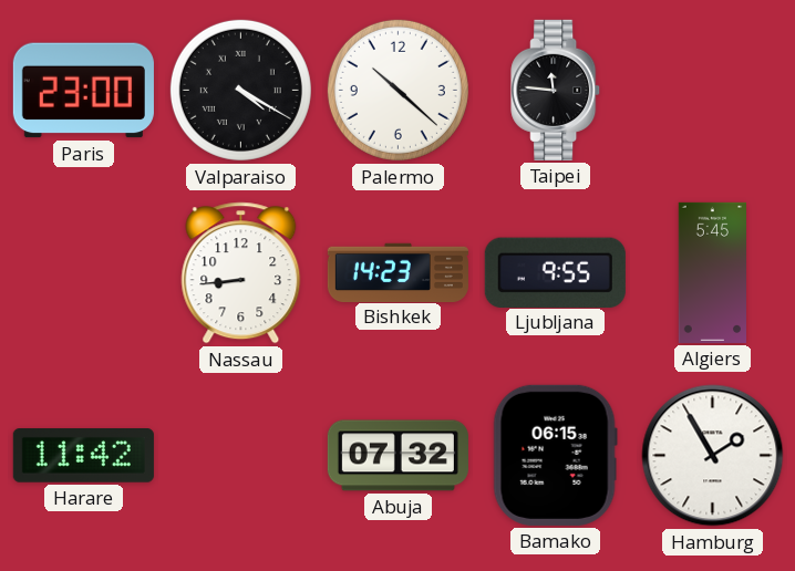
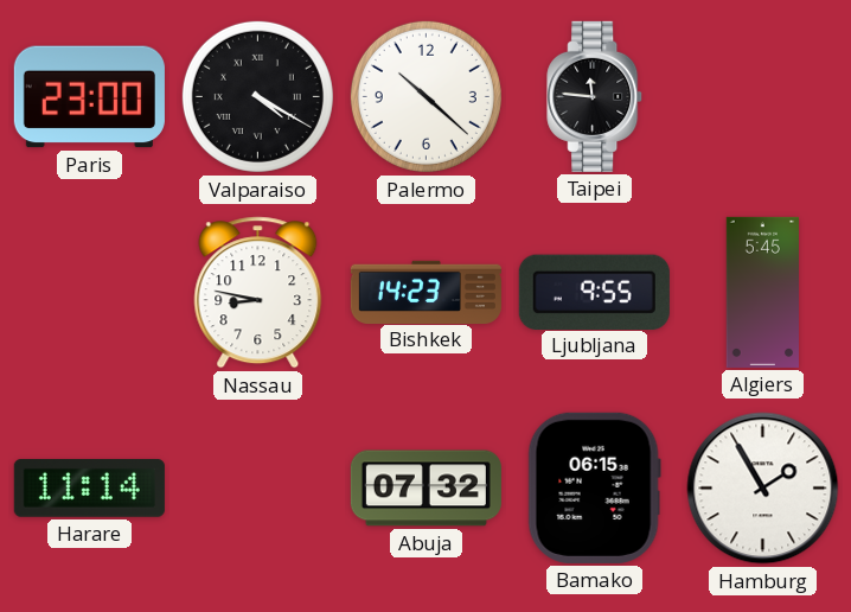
Nassau: 8:44 -> 8:47 (258, 293)
Harare: 11:42 -> 11:14 (89, 489)
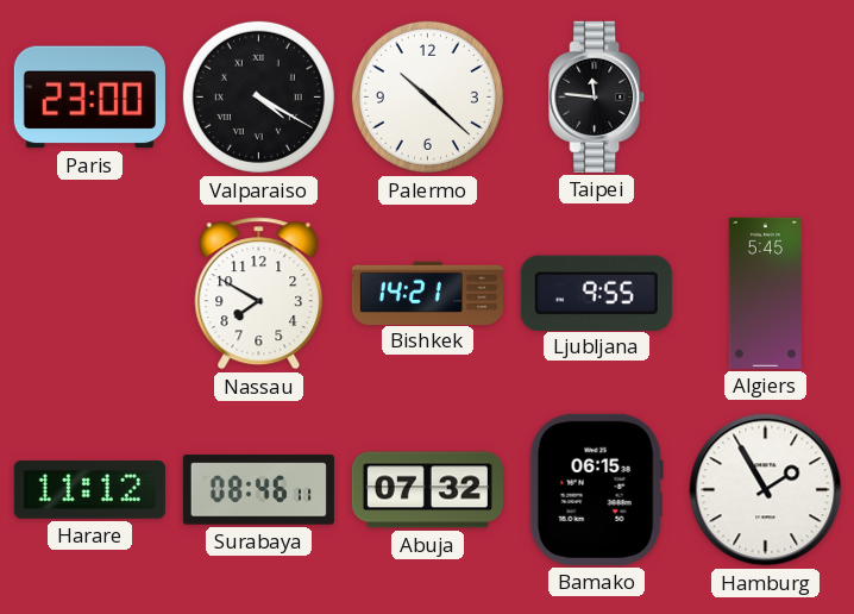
Nassau: 8:47 -> 7:50 (259, 294)
Bishkek: 14:23 -> 14:21 (427, 293)
Harare: 11:14 -> 11:12 (89, 490)
Surabaya: none -> 08:46 (258, 490)
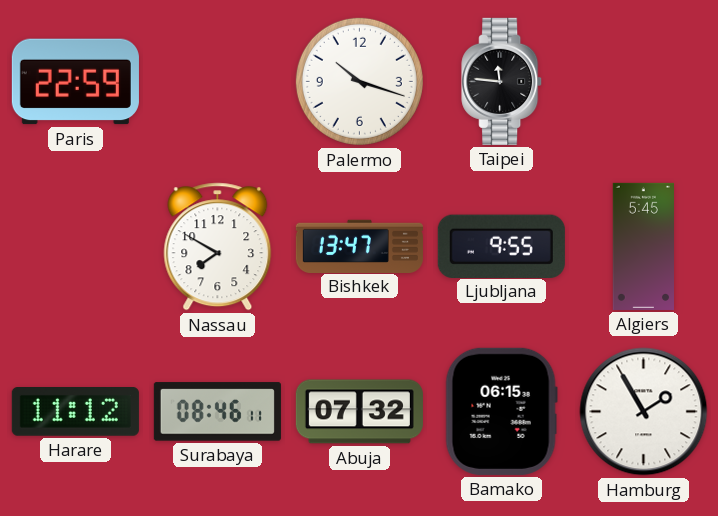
Paris: 23:00 -> 22:59 (75, 82)
Valparaiso: 4:20 -> none (258, 96)
Palermo: 10:22 -> 10:18 (359, 81)
Bishkek: 14:21 -> 13:47 (359, 246)
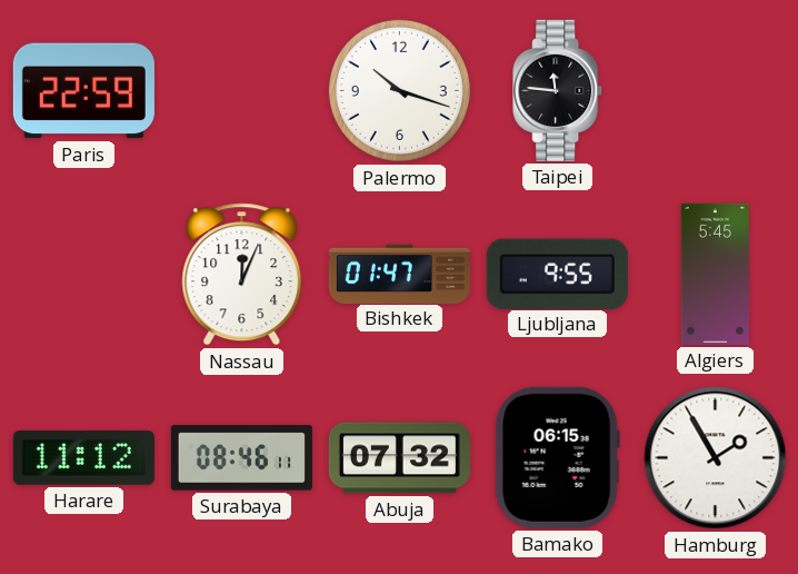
Nassau: 7:50 -> 12:04 (242, 275)
Bishkek: 13:47 -> 01:47 (399, 274)
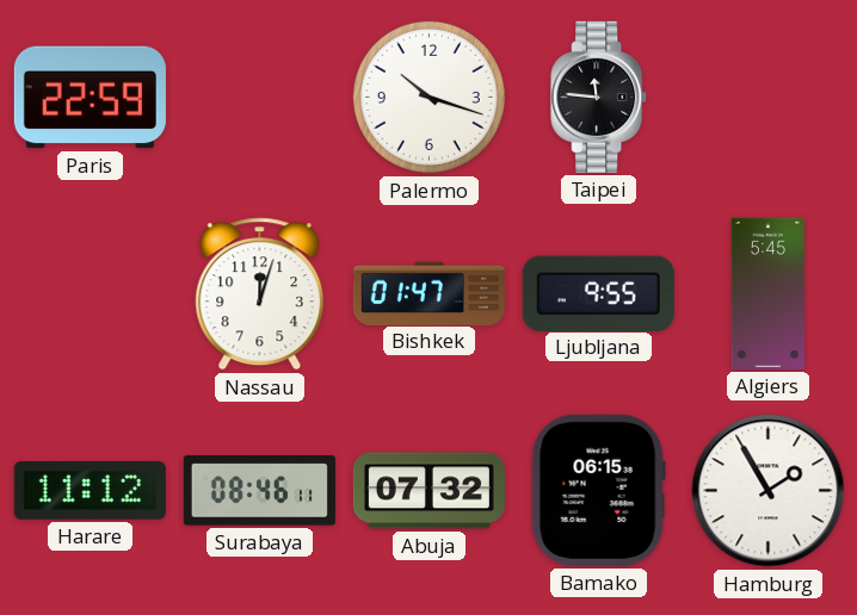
Nassau: 12:04 -> 12:03 (260, 294)
